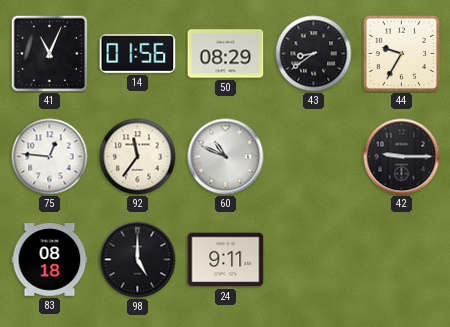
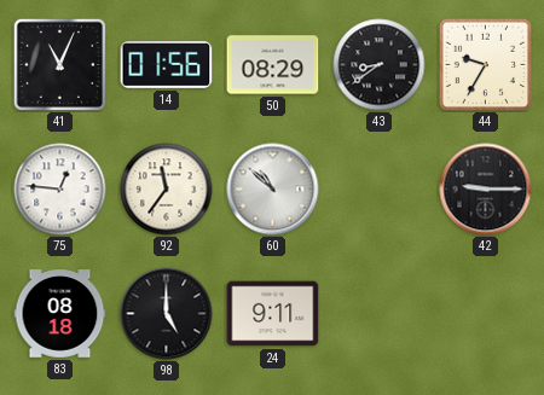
60: 10:49 -> 10:52 (273, 190)
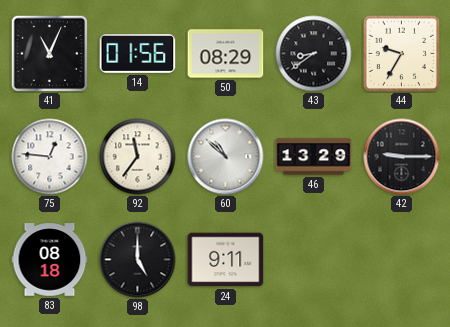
46: none -> 13:29 (314, 157)
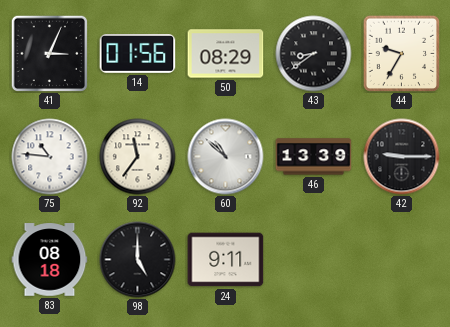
41: 11:04 -> 3:04 (49, 53)
75: 12:46 -> 10:46 (50, 157)
46: 13:29 -> 13:39 (314, 157)
